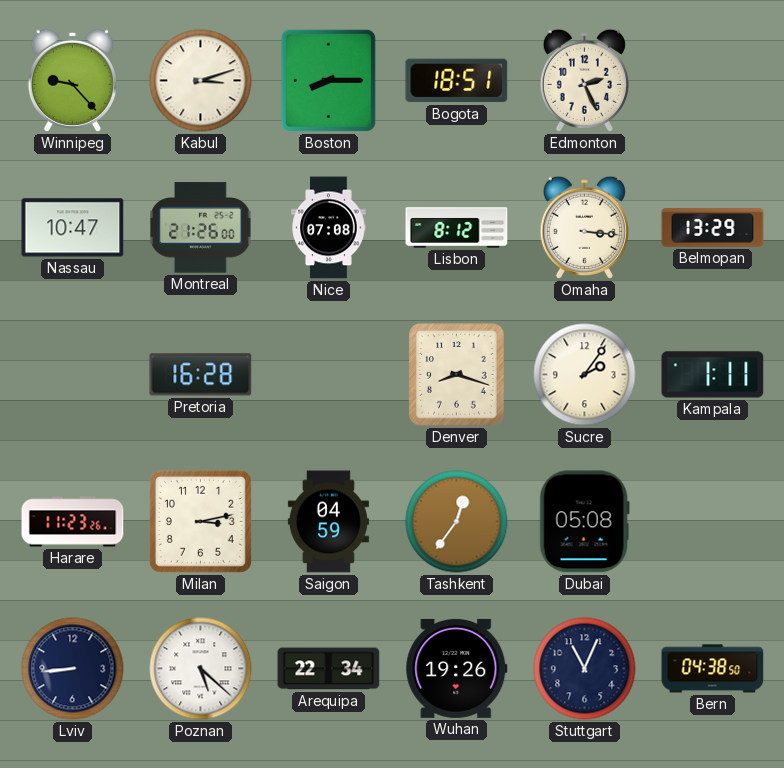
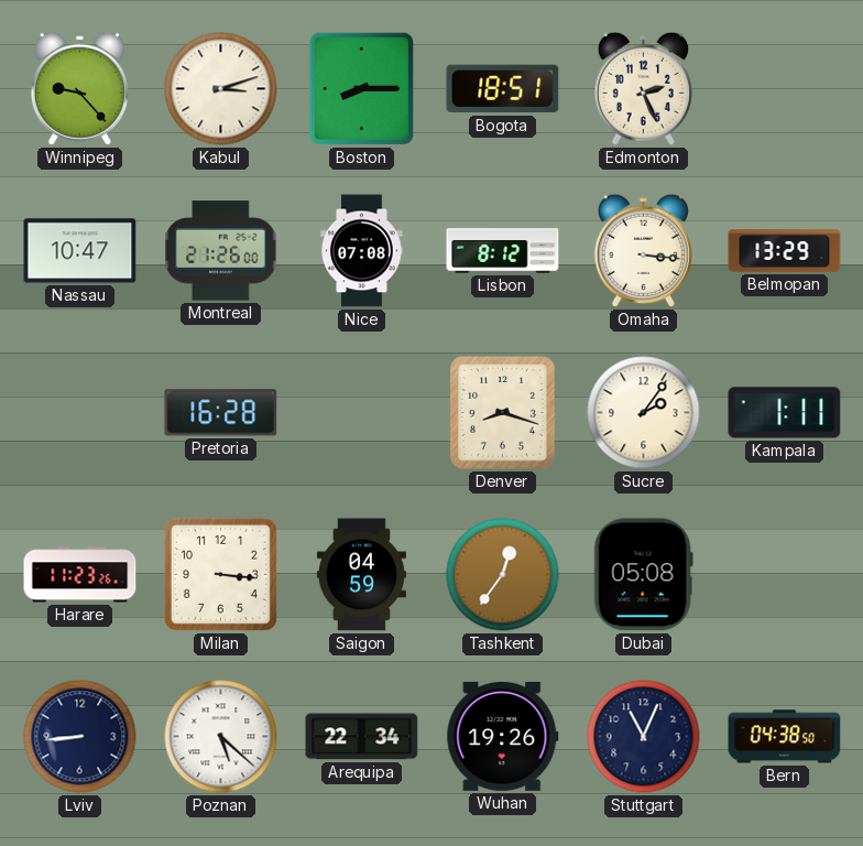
Milan: 3:13 -> 3:16 (220, 574)
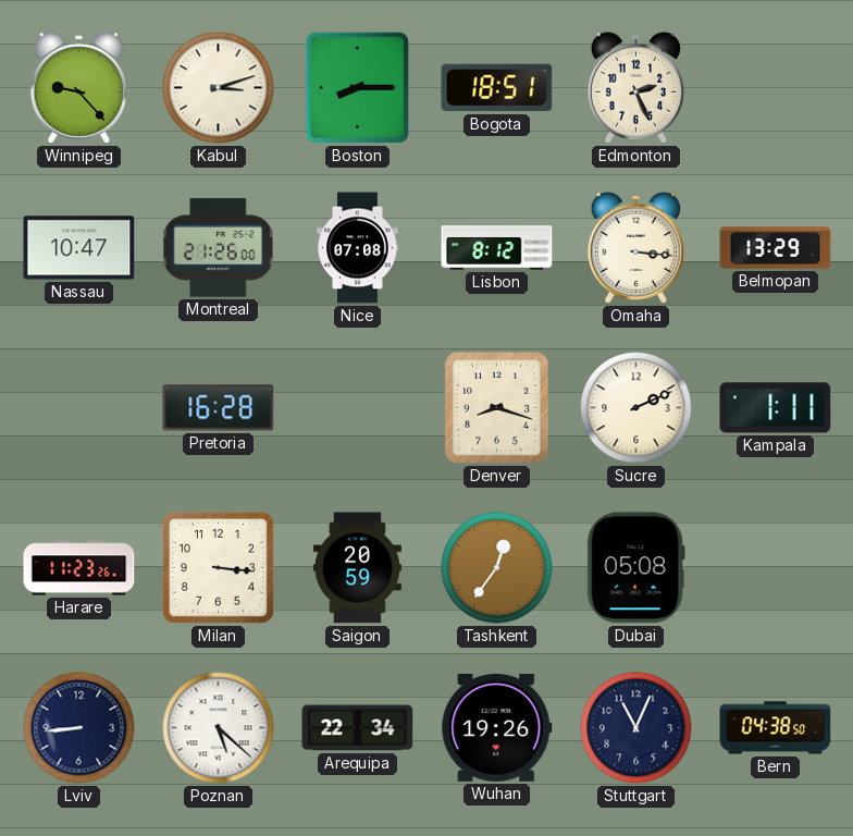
Sucre: 2:06 -> 2:11 (636, 408)
Saigon: 04:59 -> 20:59 (357, 568)
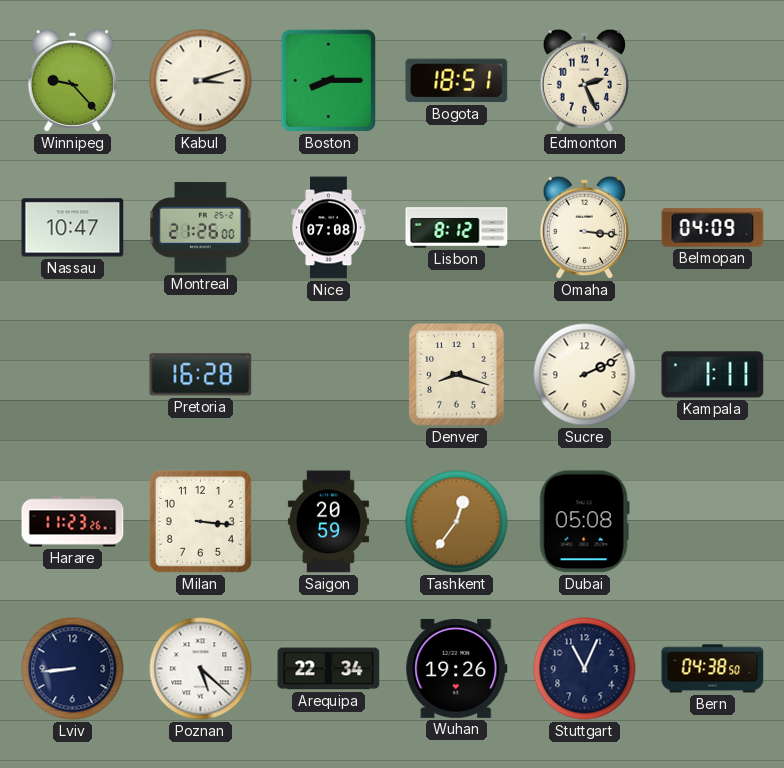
Belmopan: 13:29 -> 04:09 (713, 228)
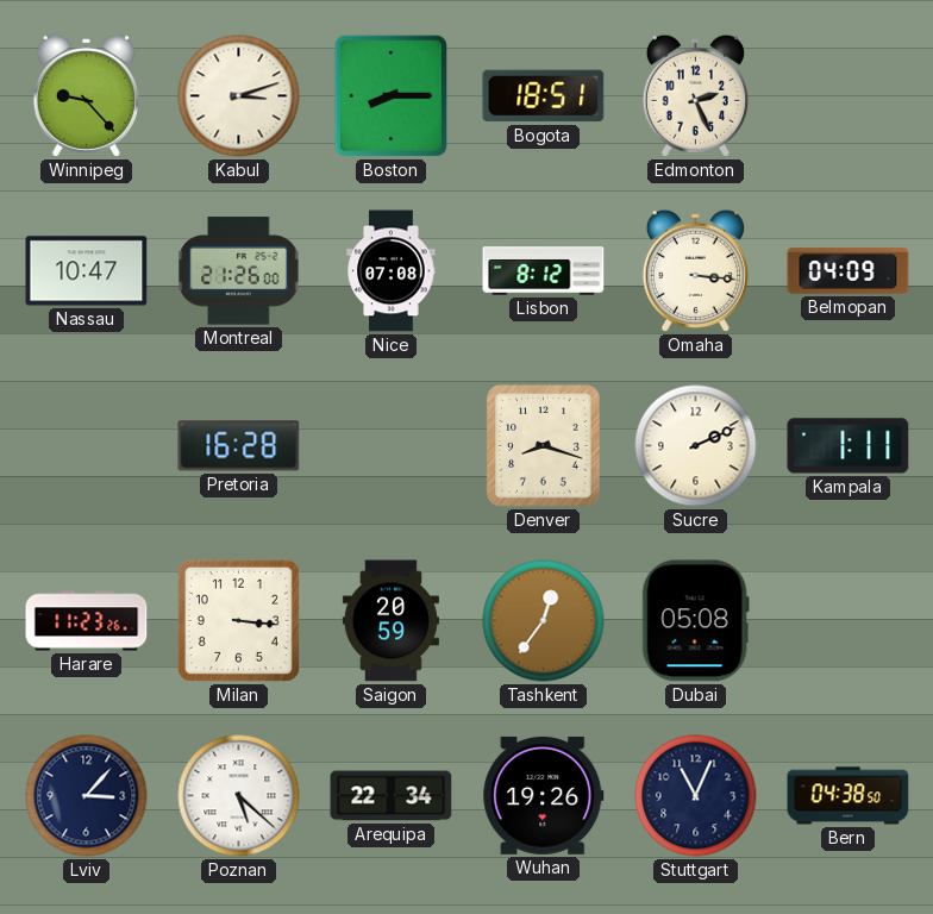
Lviv: 8:44 -> 3:07 (87, 796)
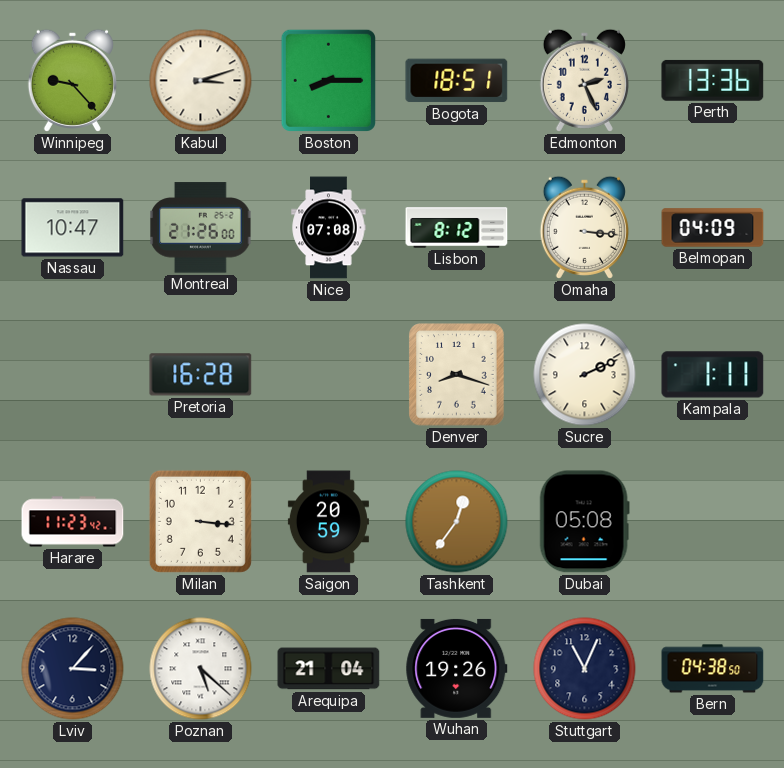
Perth: none -> 13:36 (713, 80)
Harare: 11:23:26 -> 11:23:42 (73, 522)
Arequipa: 22:34 -> 21:04 (329, 669)
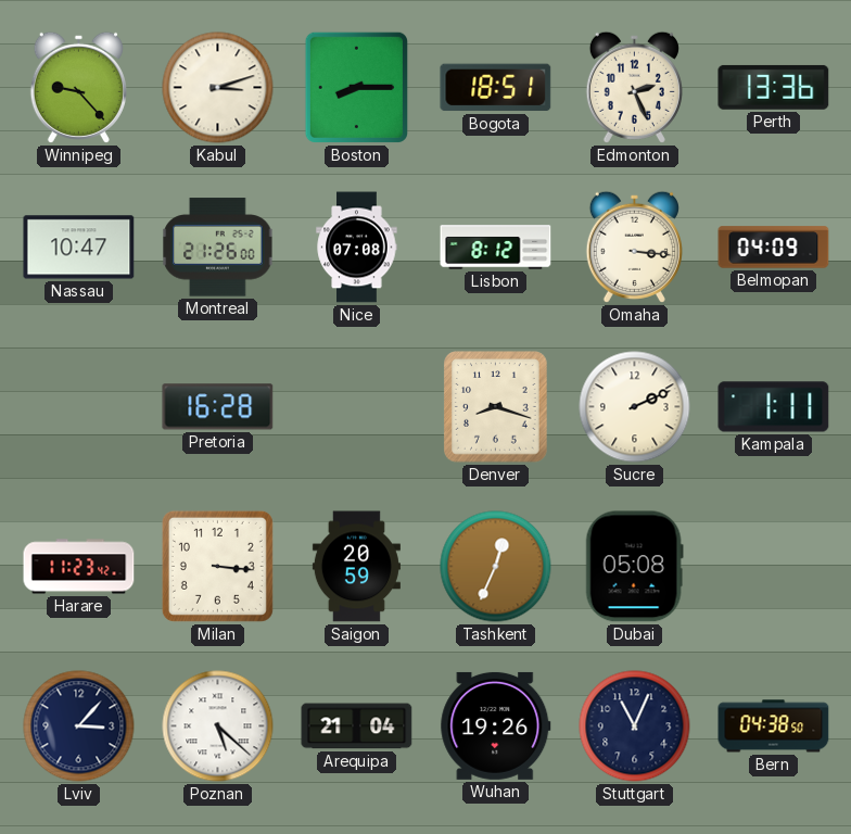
Tashkent: 12:36 -> 12:34 (496, 567)
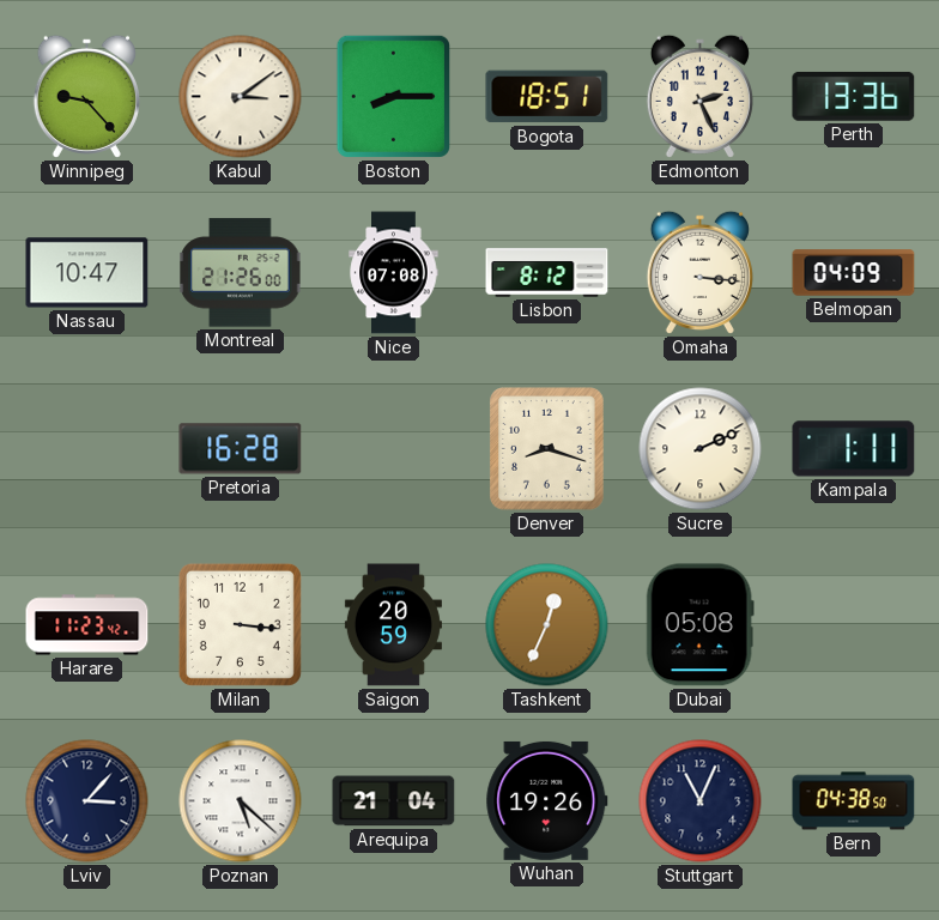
Kabul: 3:12 -> 3:09 (241, 97)
